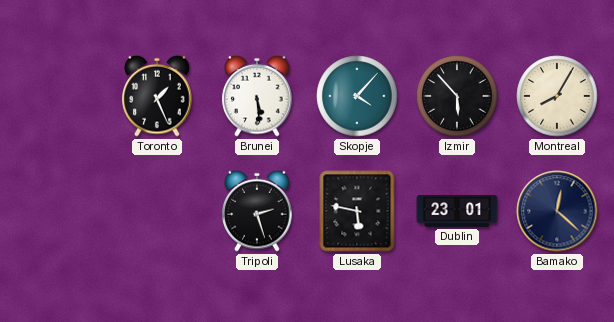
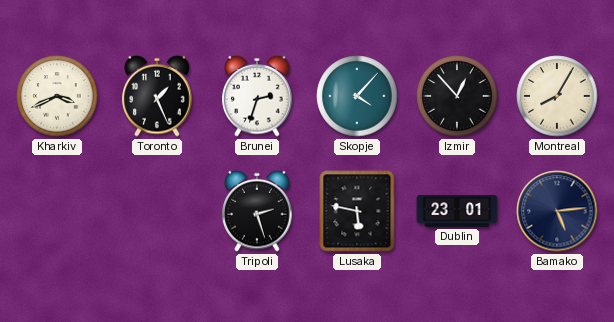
Kharkiv: none -> 3:41 (57, 96)
Brunei: 5:29 -> 2:33 (257, 96)
Izmir: 5:53 -> 12:53 (457, 96)
Bamako: 12:22 -> 5:14 (557, 211)
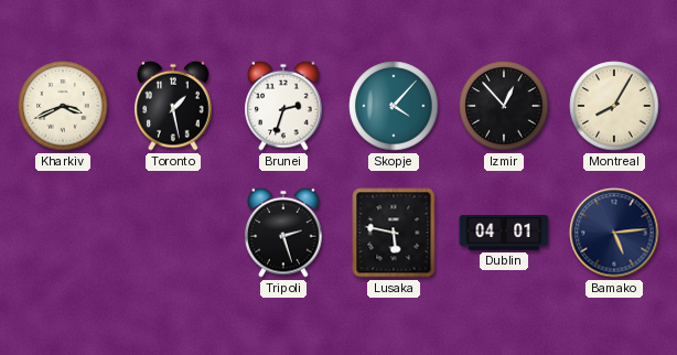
Toronto: 1:26 -> 1:28 (173, 106)
Dublin: 23:01 -> 04:01 (504, 233)
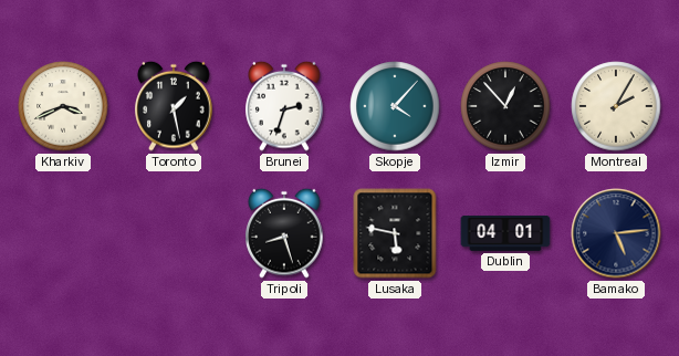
Montreal: 8:05 -> 2:05 (616, 106)
Tripoli: 2:27 -> 8:27 (284, 233)
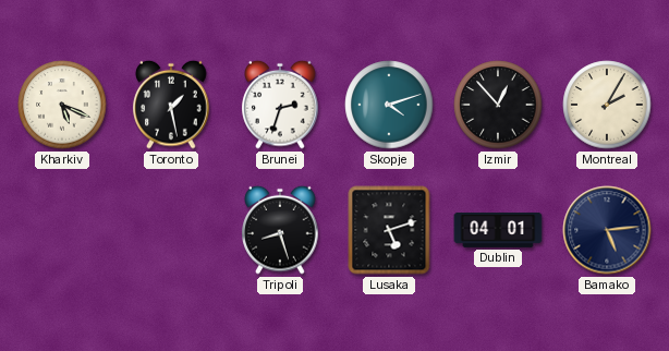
Kharkiv: 3:41 -> 5:19 (62, 105)
Skopje: 4:07 -> 4:12 (389, 105)
Lusaka: 5:47 -> 5:12 (389, 230)
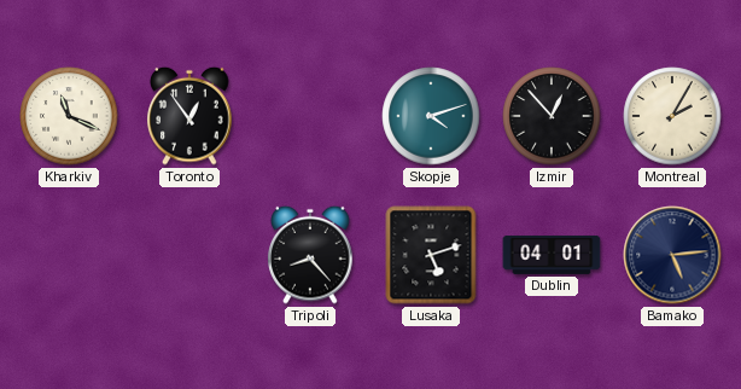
Kharkiv: 5:19 -> 11:19 (69, 116)
Toronto: 1:28 -> 12:54 (189, 116)
Brunei: 2:33 -> none (280, 105)
Tripoli: 8:27 -> 8:23 (310, 255)
